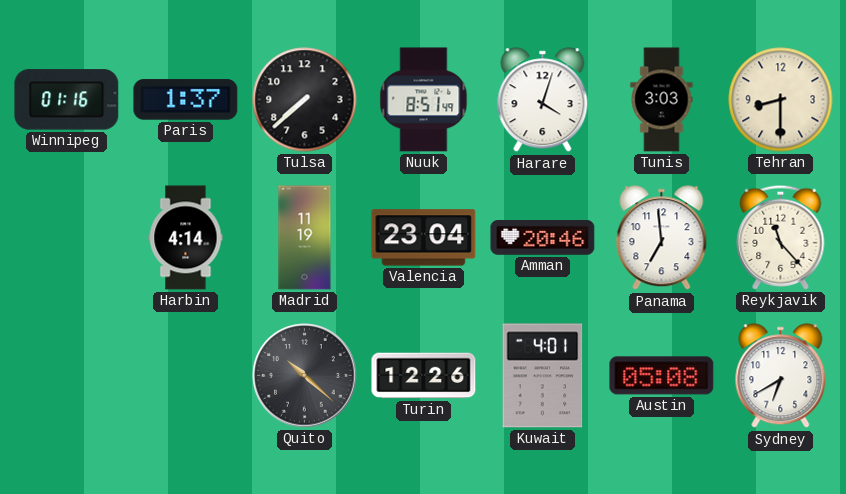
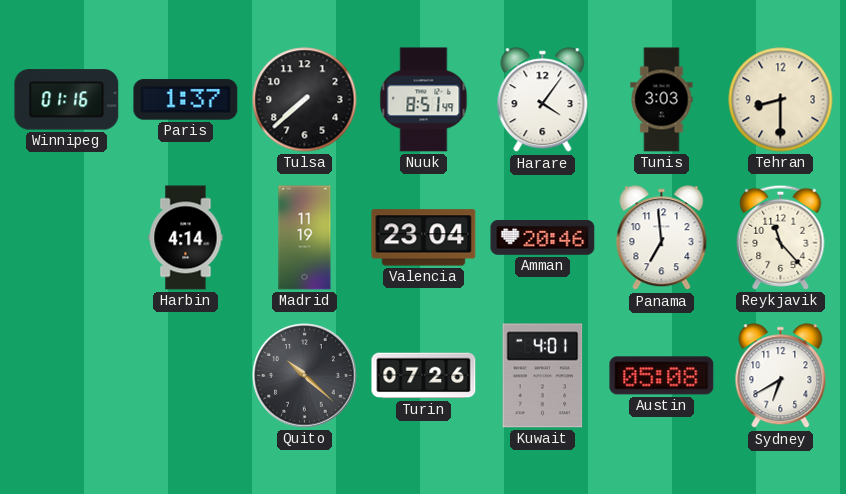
Harare: 4:03 -> 4:06 (543, 100)
Turin: 12:26 -> 07:26 (424, 376)
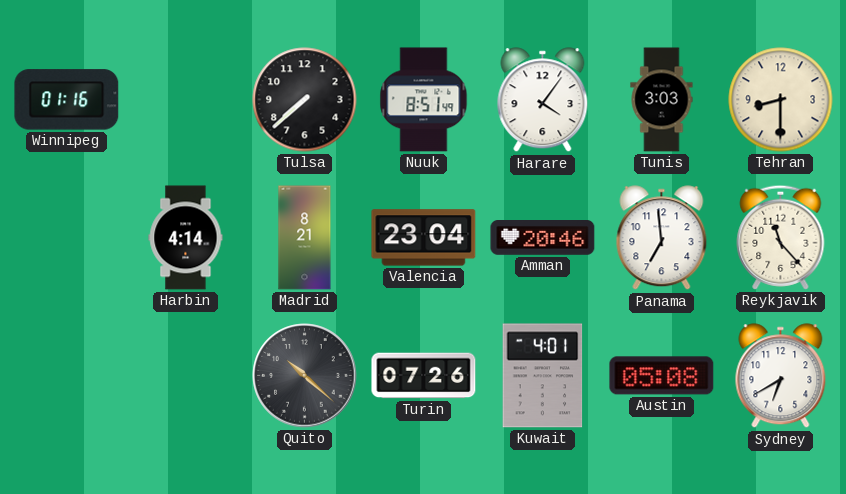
Paris: 1:37 -> none (186, 100)
Madrid: 11:19 -> 8:21 (305, 238)
